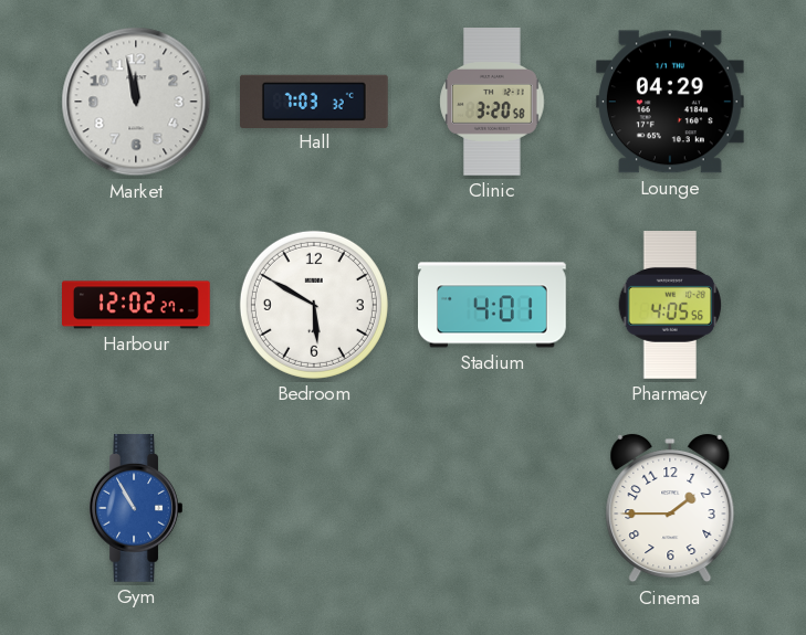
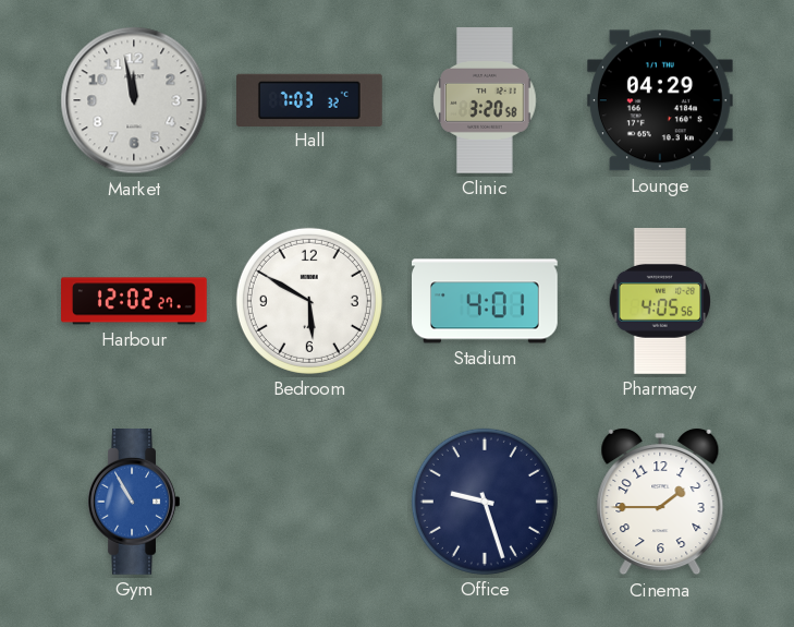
Office: none -> 9:27 (485, 502)
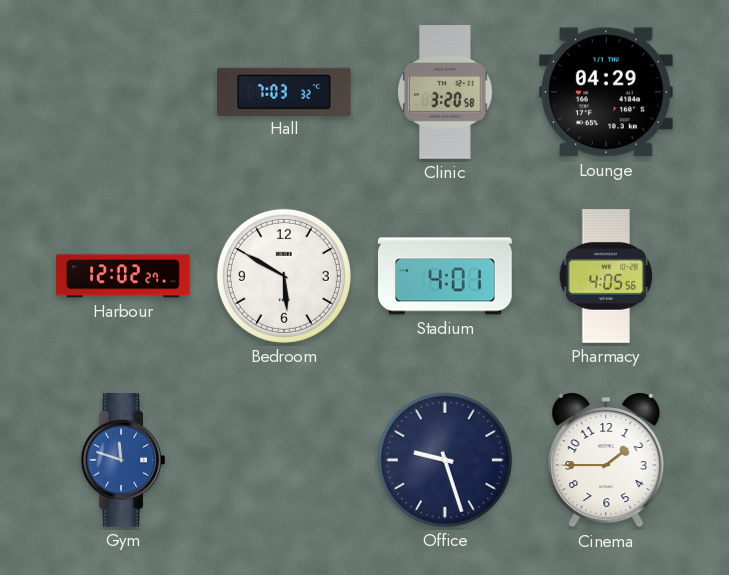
Market: 11:58 -> none (134, 100)
Gym: 10:55 -> 11:48 (123, 461)
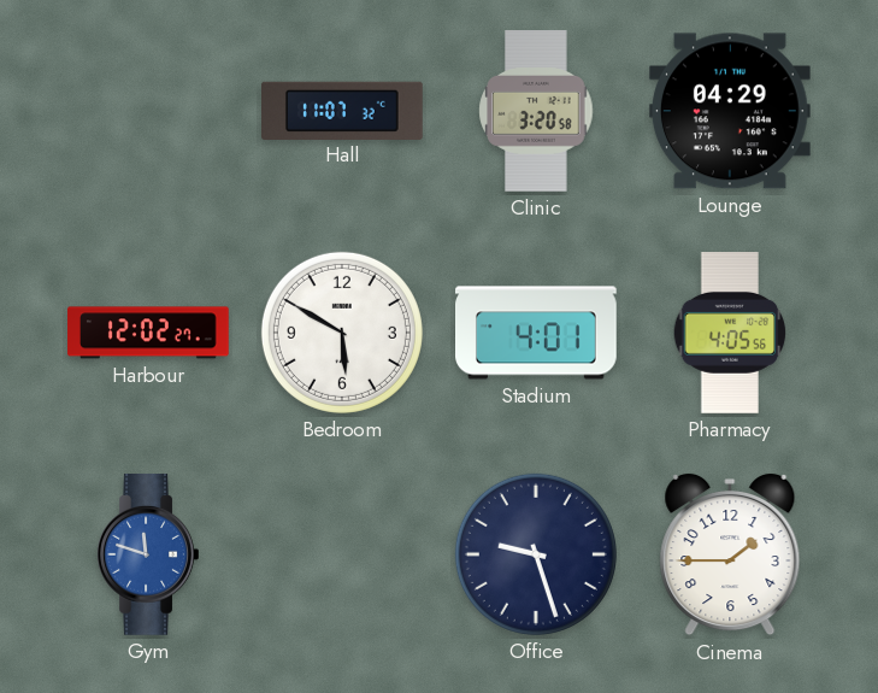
Hall: 7:03 -> 11:07 (343, 110)
